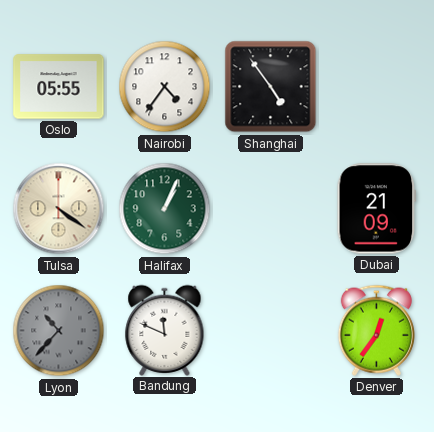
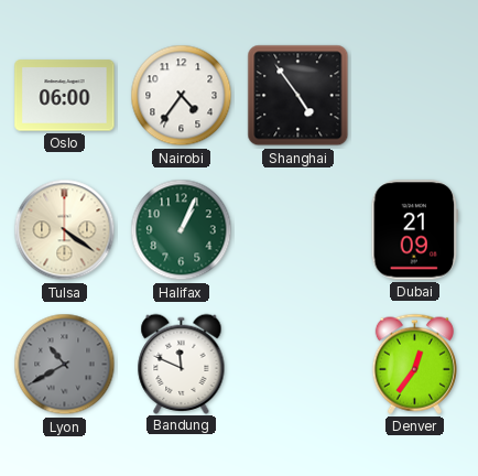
Oslo: 05:55 -> 06:00 (65, 96)
Lyon: 10:37 -> 10:40 (65, 365)
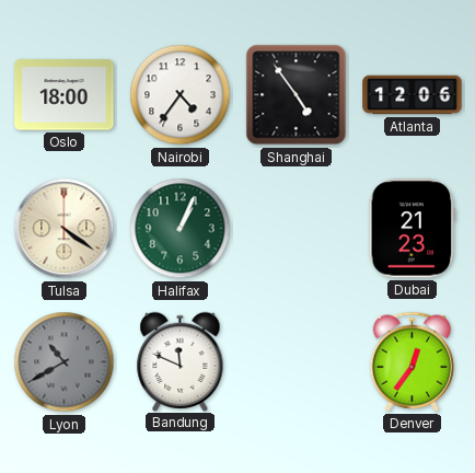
Oslo: 06:00 -> 18:00 (65, 95)
Atlanta: none -> 12:06 (413, 95)
Dubai: 21:09 -> 21:23 (413, 229)
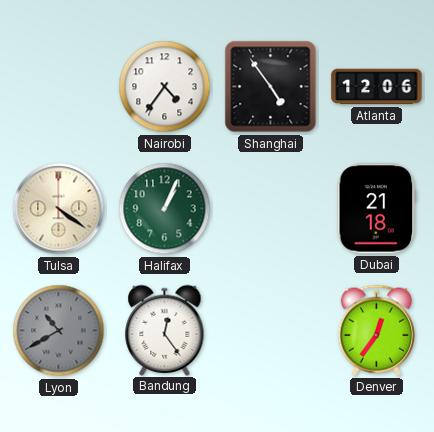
Oslo: 18:00 -> none (65, 95)
Dubai: 21:23 -> 21:18 (377, 209)
Bandung: 11:49 -> 12:24 (165, 330)
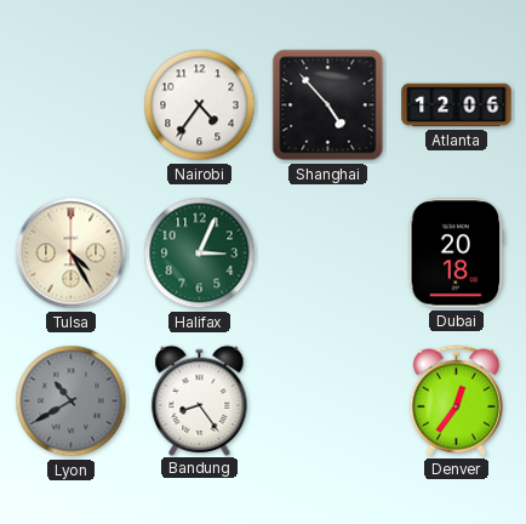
Shanghai: 4:54 -> 4:53 (328, 106)
Tulsa: 4:21 -> 4:25 (72, 254)
Halifax: 1:04 -> 3:04 (200, 254)
Dubai: 21:18 -> 20:18 (457, 254)
Bandung: 12:24 -> 8:24 (200, 400)
